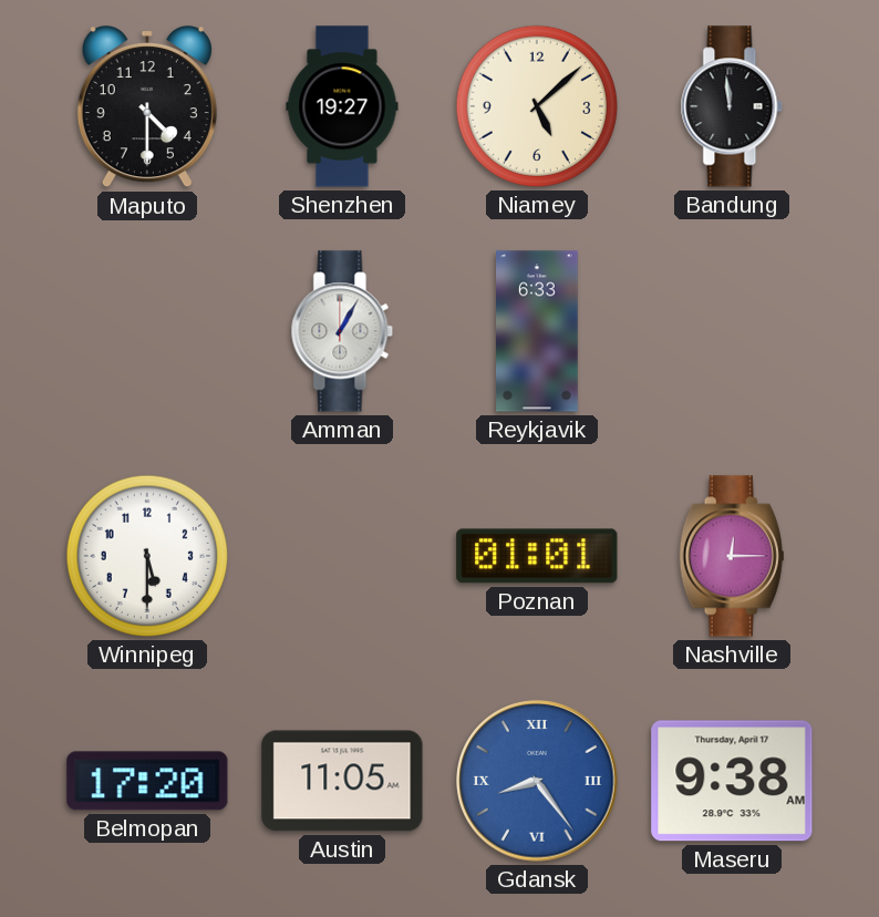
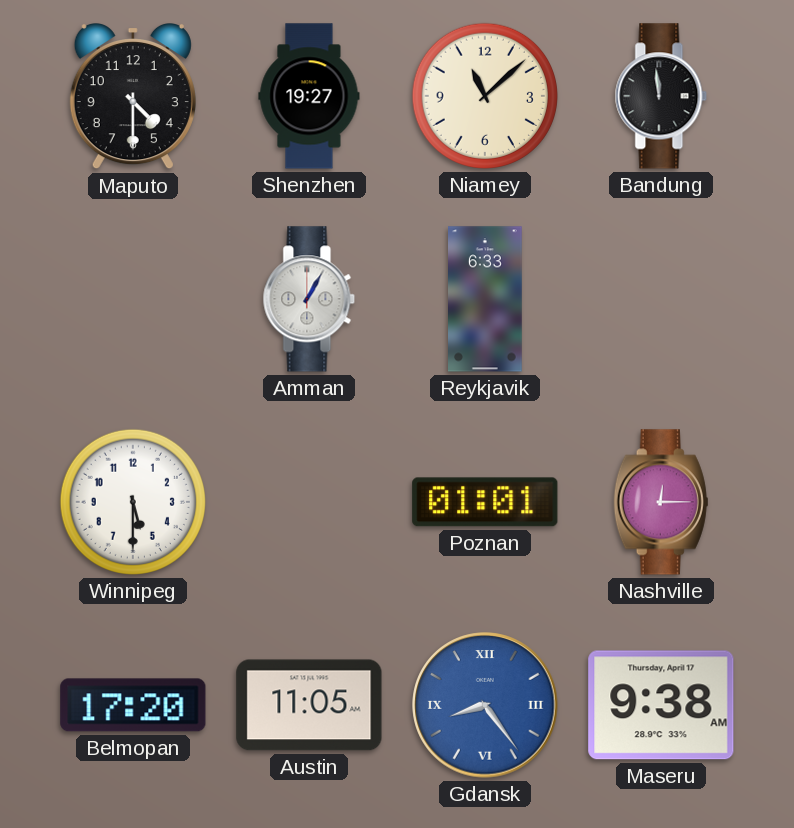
Niamey: 5:08 -> 11:08 (485, 96)
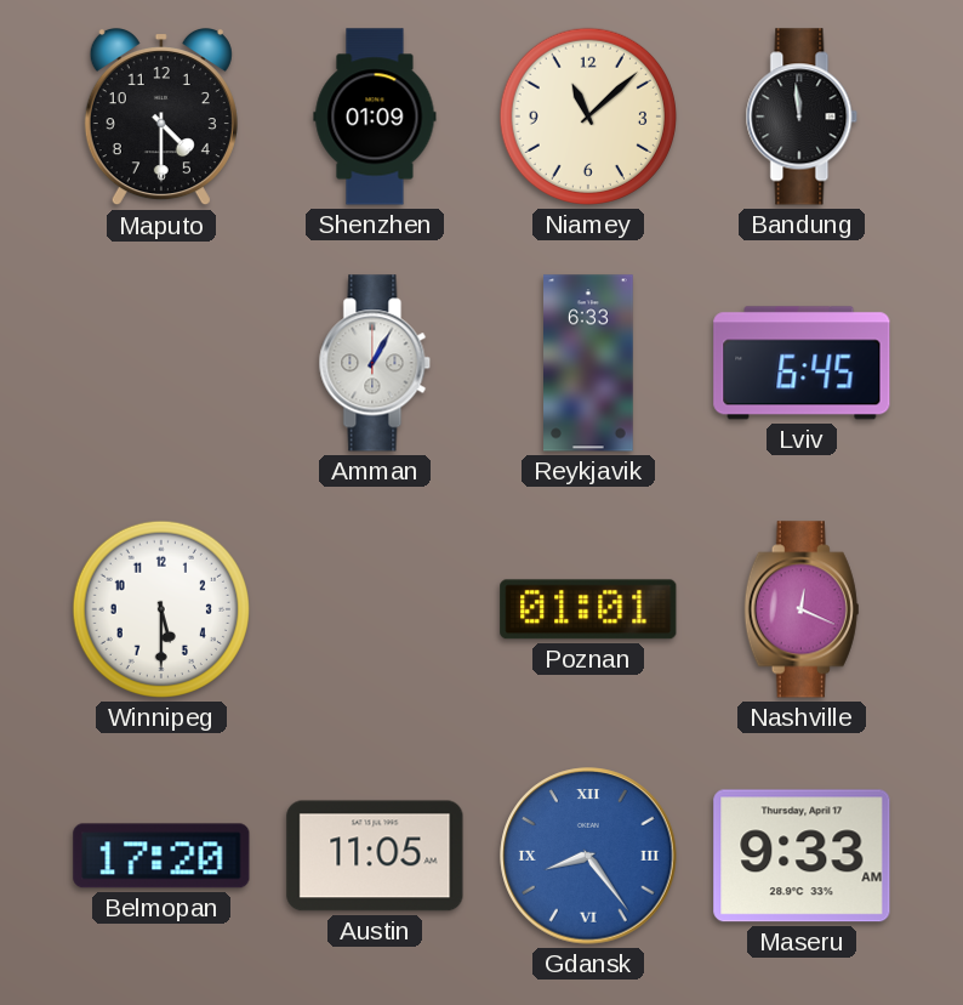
Shenzhen: 19:27 -> 01:09 (375, 117)
Lviv: none -> 6:45 (802, 363)
Nashville: 12:15 -> 12:19 (802, 609)
Maseru: 9:38 -> 9:33 (802, 856)
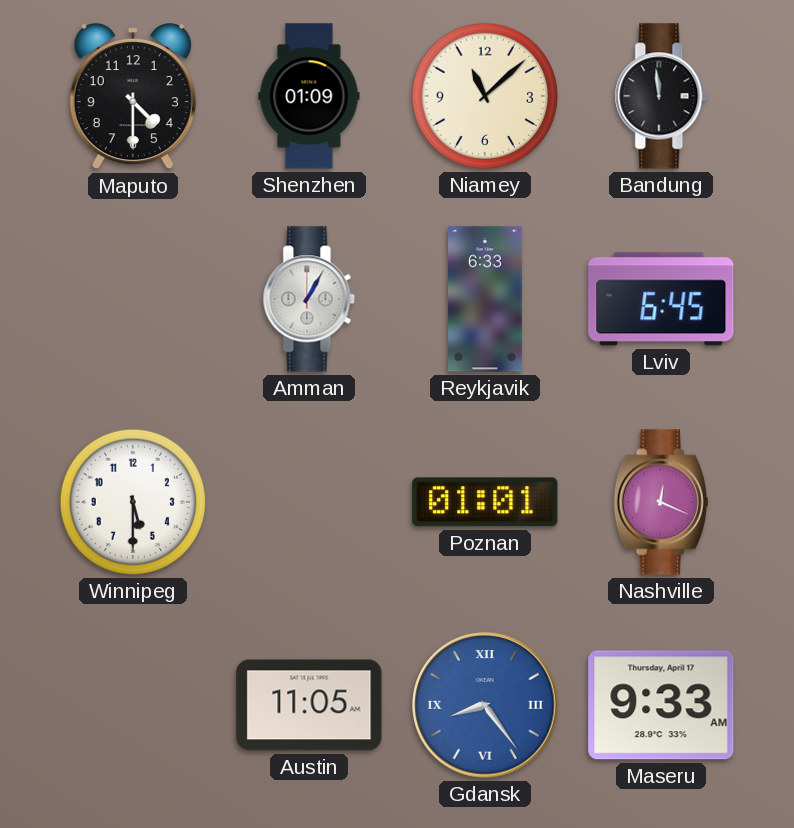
Belmopan: 17:20 -> none (161, 856)
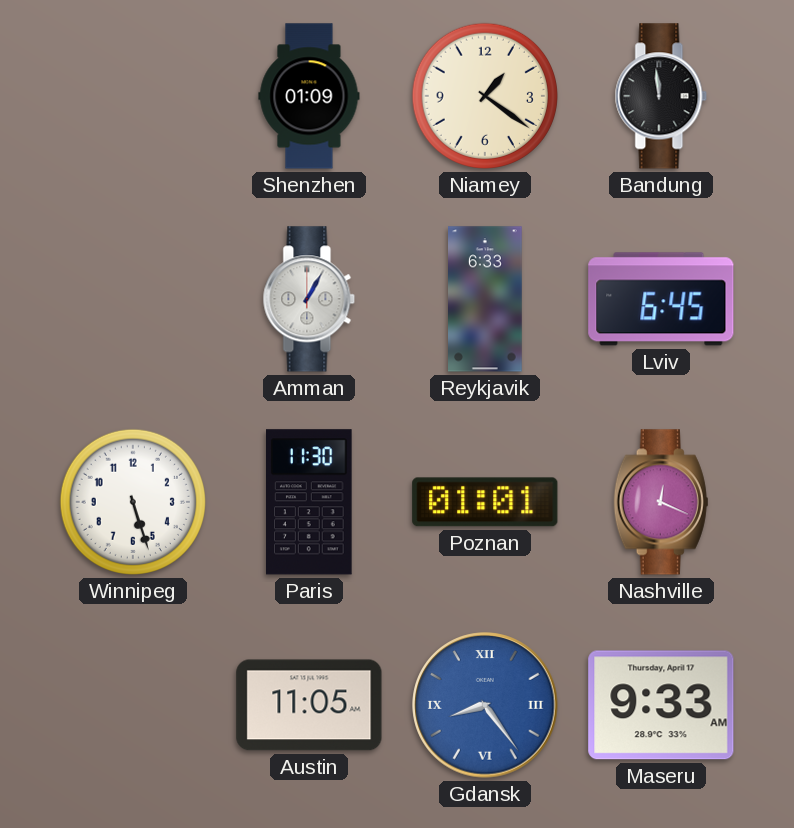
Maputo: 4:30 -> none (133, 97)
Niamey: 11:08 -> 1:21 (485, 96)
Winnipeg: 5:30 -> 5:27 (133, 502)
Paris: none -> 11:30 (310, 502)
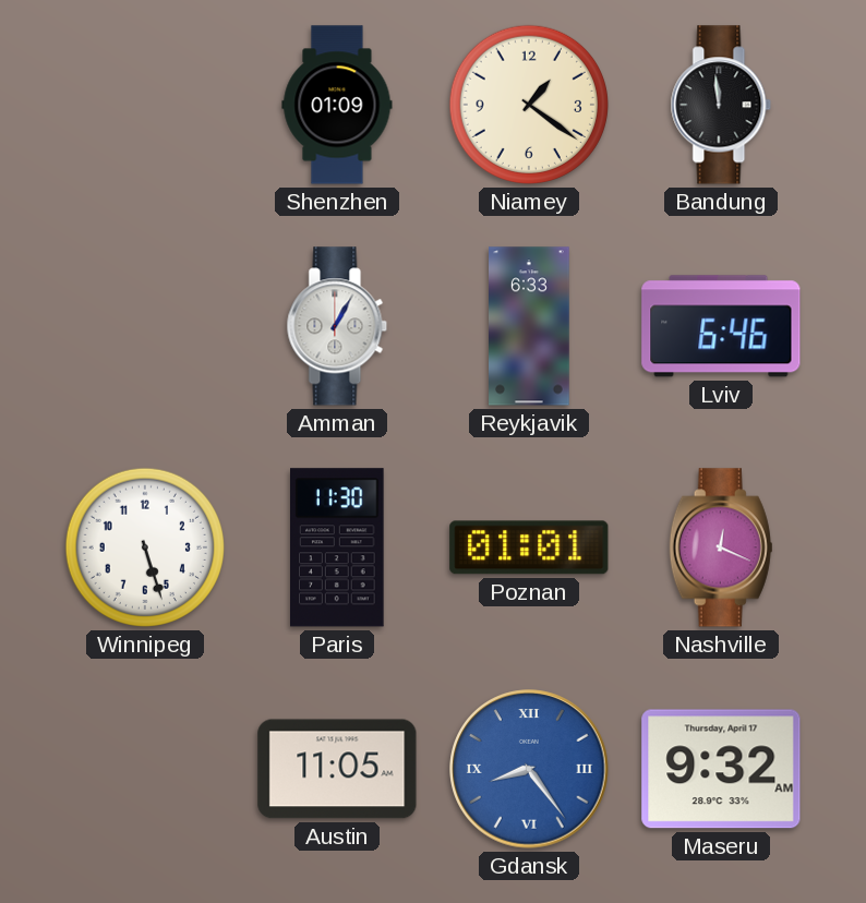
Lviv: 6:45 -> 6:46 (721, 326)
Maseru: 9:33 -> 9:32 (721, 769)
